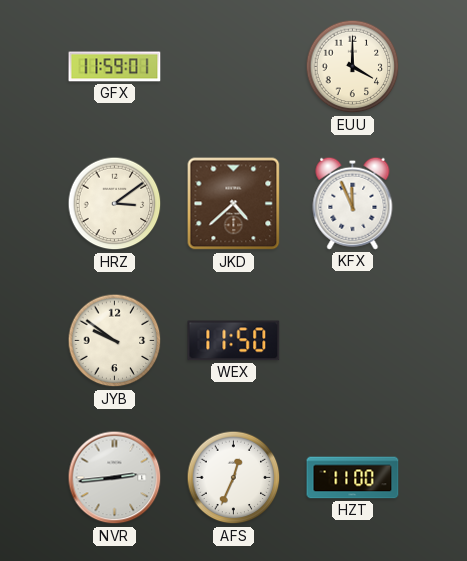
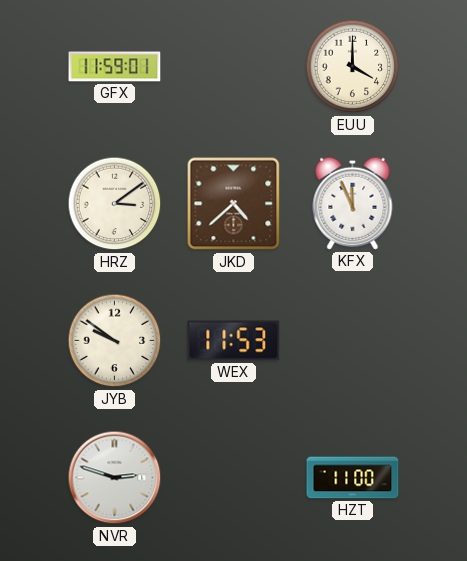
WEX: 11:50 -> 11:53 (234, 341)
NVR: 2:44 -> 2:48 (115, 478)
AFS: 12:34 -> none (234, 478)
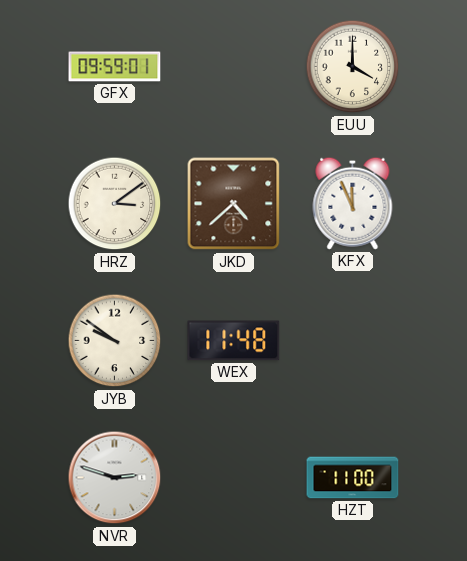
GFX: 11:59 -> 09:59 (115, 67)
WEX: 11:53 -> 11:48 (234, 341)
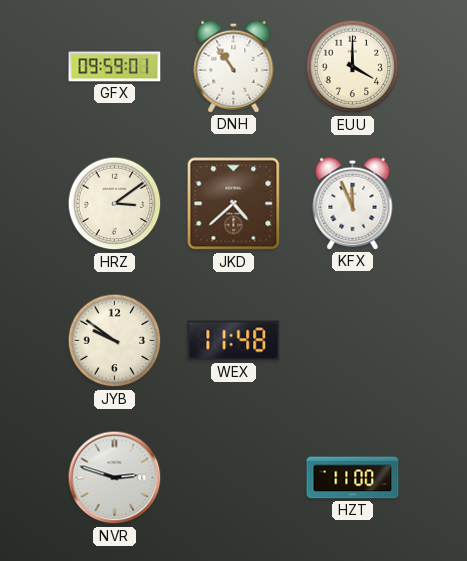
DNH: none -> 10:54 (234, 66)
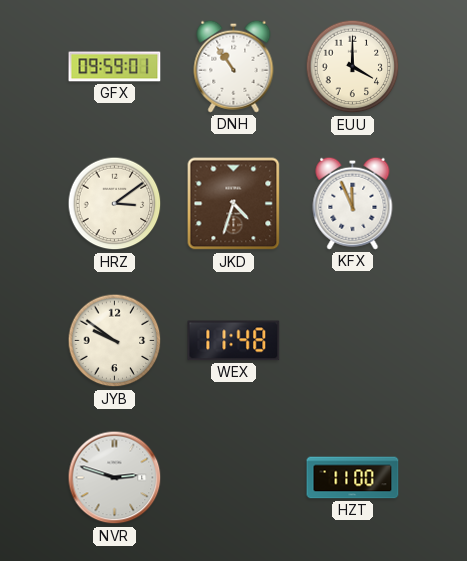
JKD: 4:38 -> 4:33 (234, 204)
